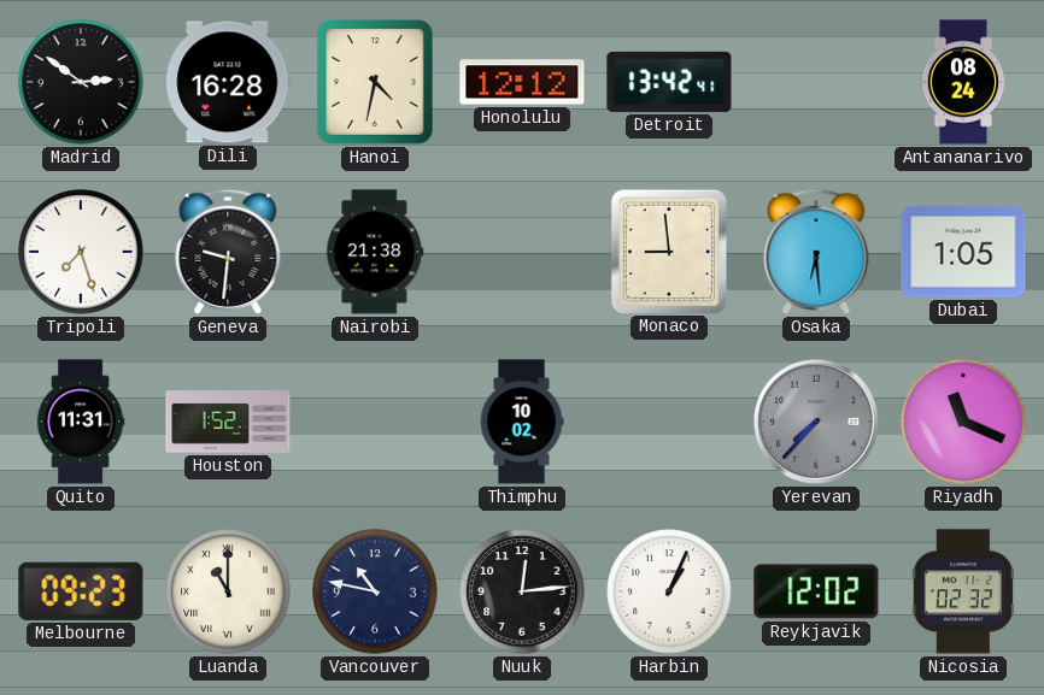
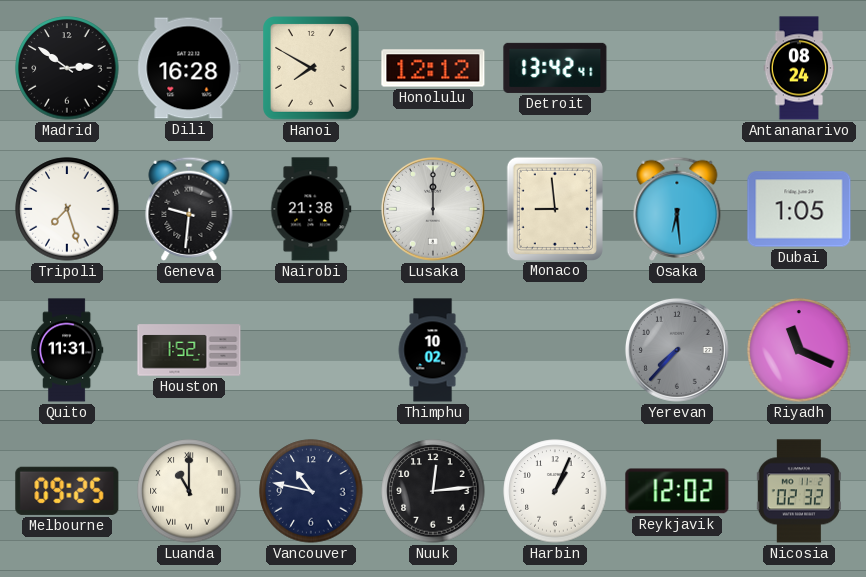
Hanoi: 4:32 -> 7:50 (312, 69)
Lusaka: none -> 12:00 (433, 209)
Melbourne: 09:23 -> 09:25 (67, 491)
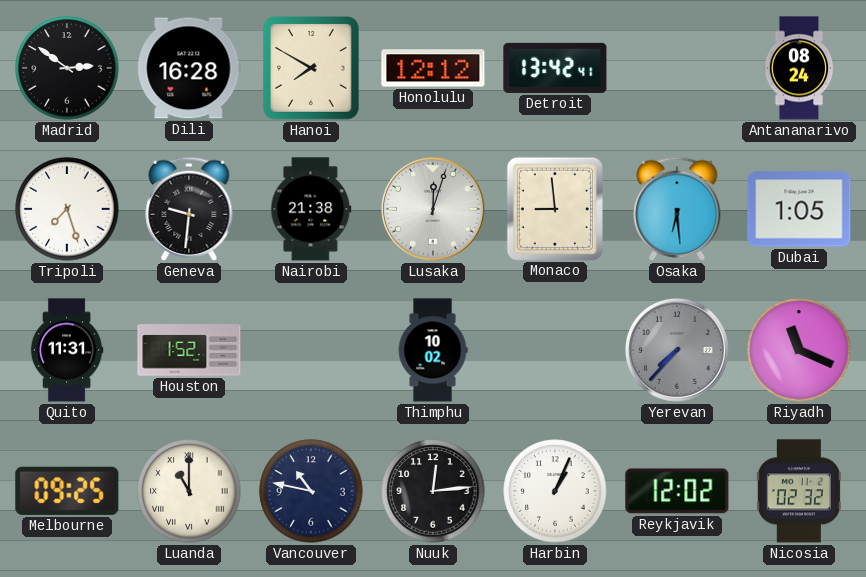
Lusaka: 12:00 -> 12:03 (433, 209)
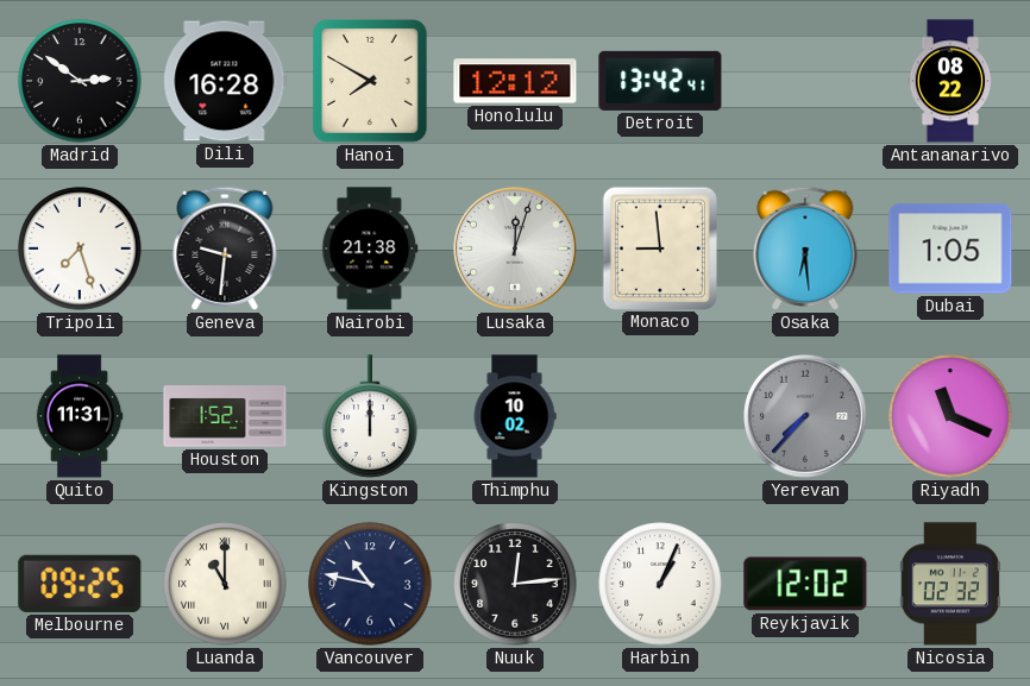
Antananarivo: 08:24 -> 08:22 (950, 81)
Kingston: none -> 12:00 (370, 416)
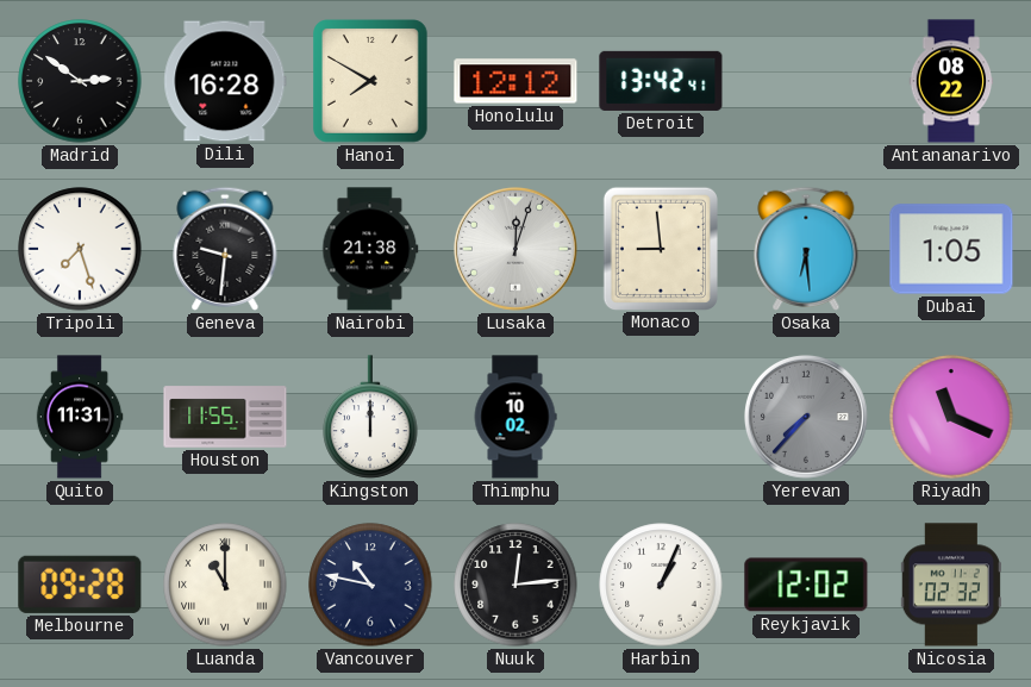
Houston: 1:52 -> 11:55 (225, 417)
Melbourne: 09:25 -> 09:28 (80, 585)
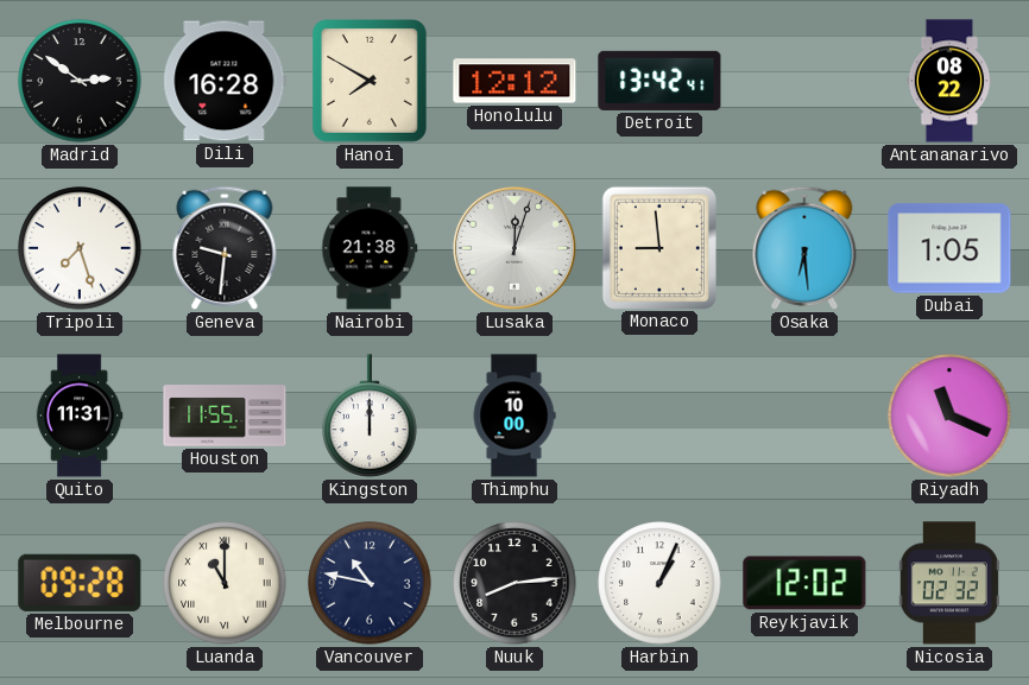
Thimphu: 10:02 -> 10:00 (514, 416)
Yerevan: 7:37 -> none (806, 417)
Nuuk: 12:14 -> 8:14 (514, 583)
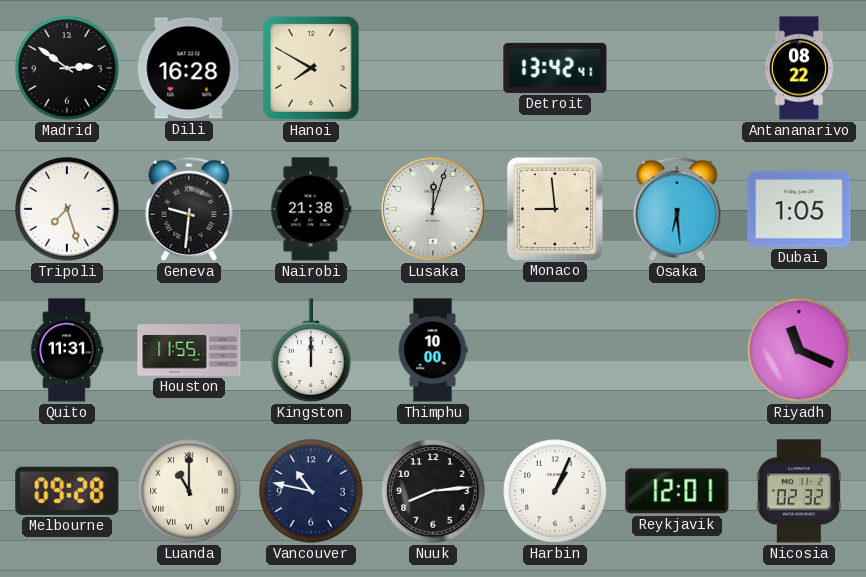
Honolulu: 12:12 -> none (514, 81)
Reykjavik: 12:02 -> 12:01 (677, 491)
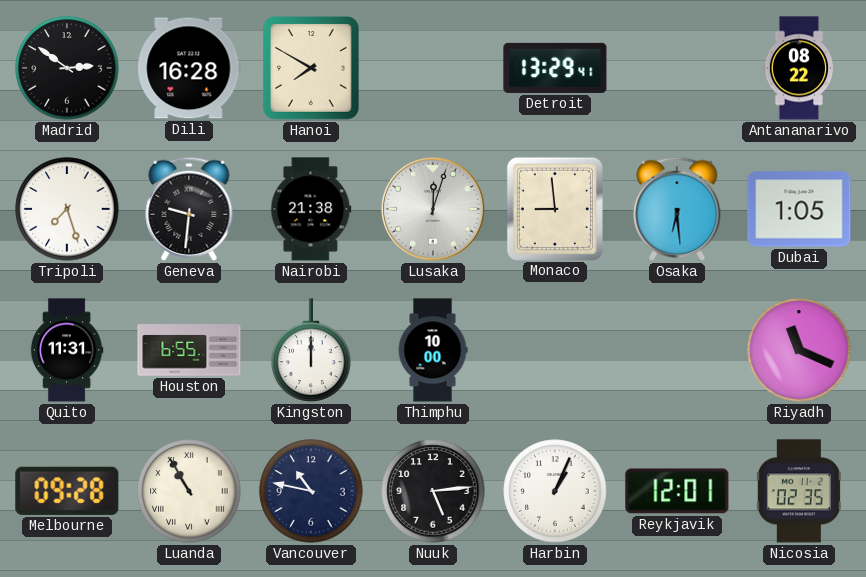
Detroit: 13:42 -> 13:29 (555, 68)
Houston: 11:55 -> 6:55 (189, 350)
Luanda: 11:00 -> 10:55 (189, 491)
Nuuk: 8:14 -> 5:14 (433, 491)
Nicosia: 02:32 -> 02:35 (799, 491)
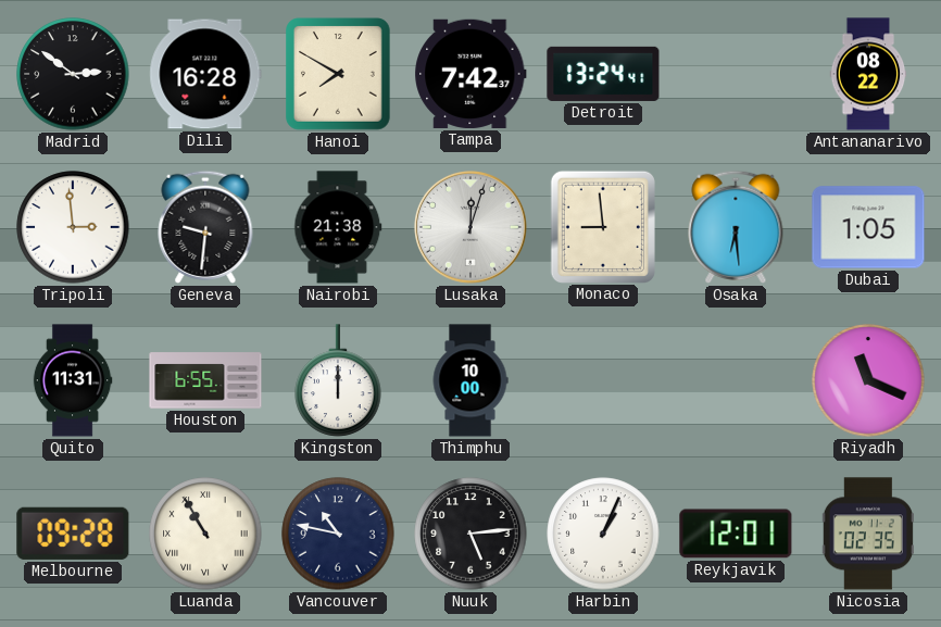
Tampa: none -> 7:42 (470, 74)
Detroit: 13:29 -> 13:24 (603, 74)
Tripoli: 7:27 -> 2:59 (73, 227)
